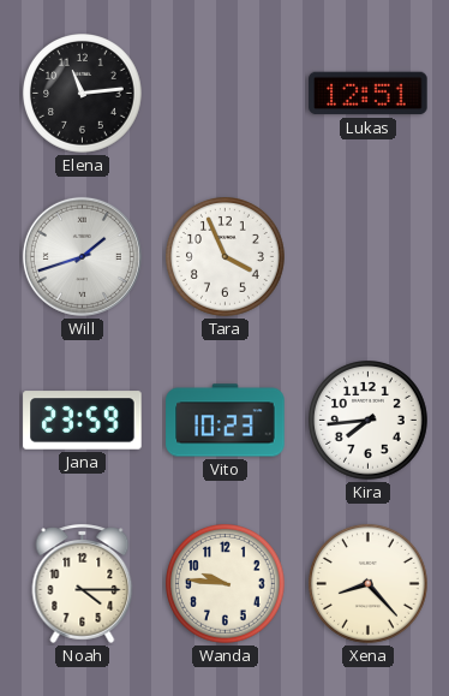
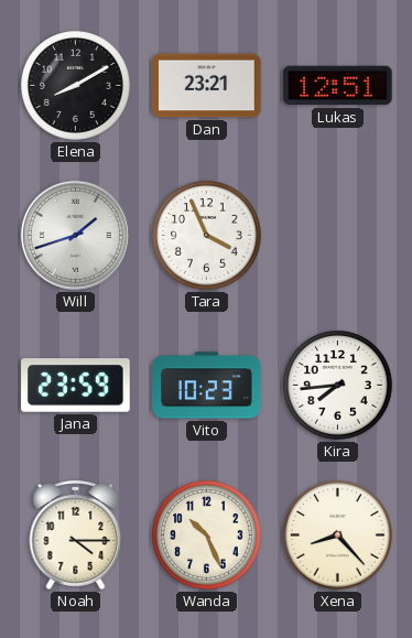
Elena: 11:14 -> 8:10 (76, 86)
Dan: none -> 23:21 (207, 86)
Wanda: 9:46 -> 10:26 (207, 536)
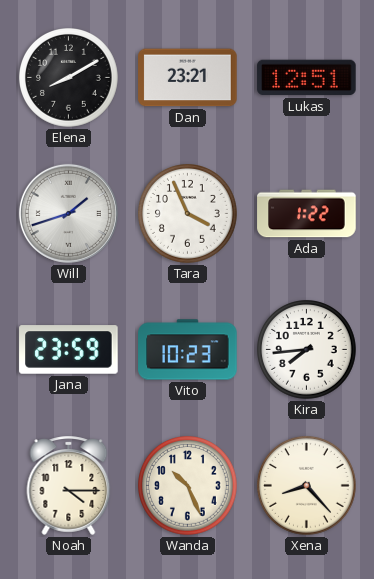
Ada: none -> 1:22 (307, 214)
